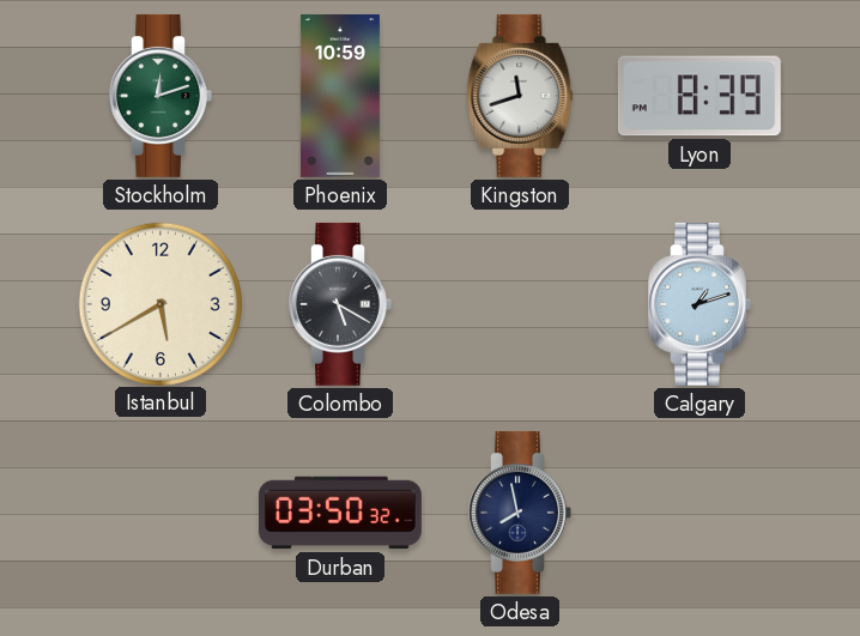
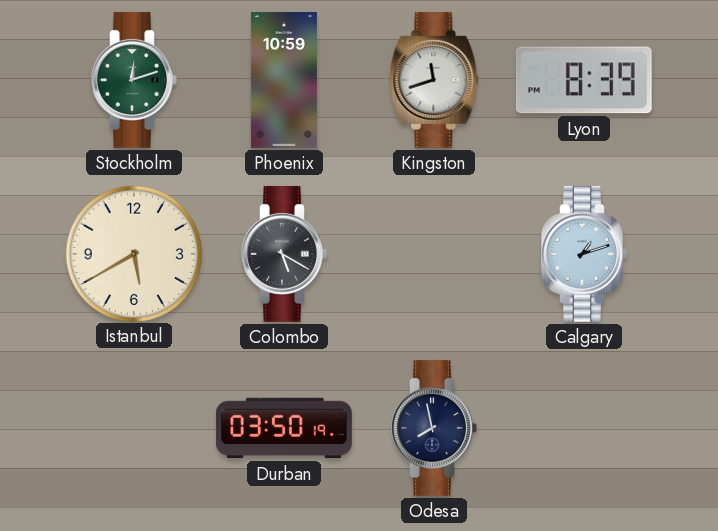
Durban: 03:50:32 -> 03:50:19 (284, 428)
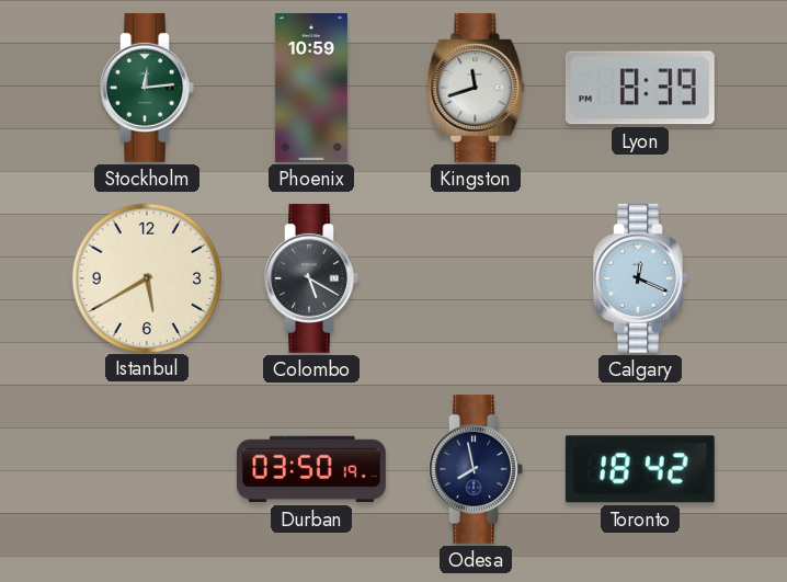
Stockholm: 12:12 -> 12:14 (147, 88)
Calgary: 1:12 -> 12:19 (640, 278)
Toronto: none -> 18:42 (640, 469)
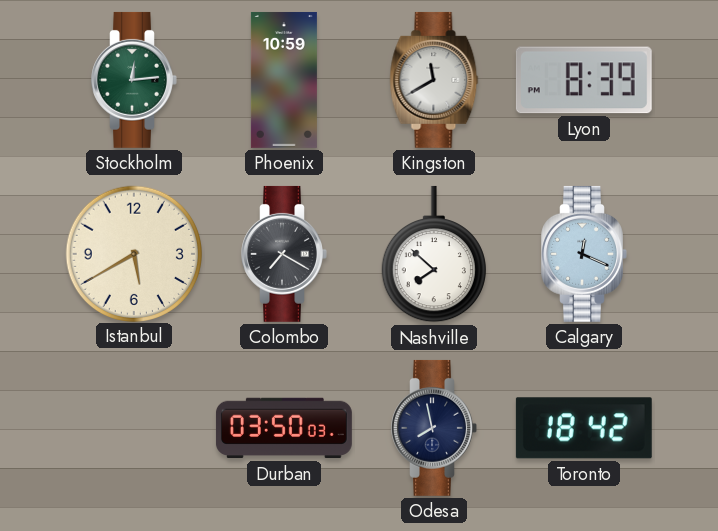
Kingston: 11:42 -> 11:40 (434, 80)
Colombo: 5:20 -> 7:20 (284, 254)
Nashville: none -> 7:52 (434, 254)
Durban: 03:50:19 -> 03:50:03 (284, 428)
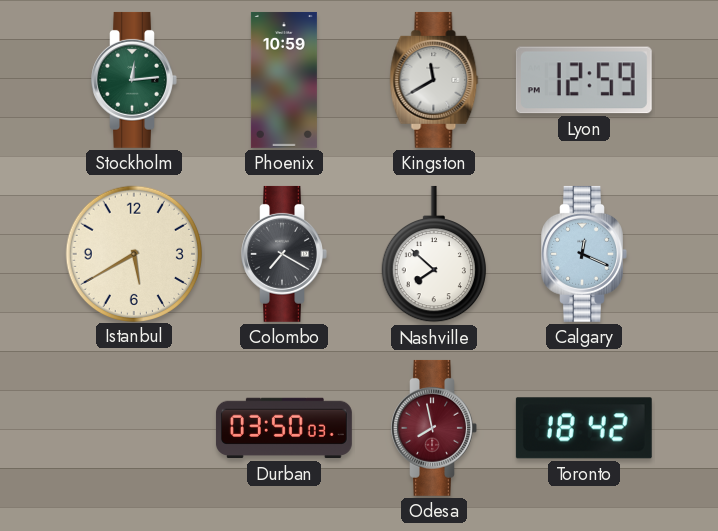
Lyon: 8:39 -> 12:59 (584, 80)
Odesa dial: navy -> burgundy (434, 428)
